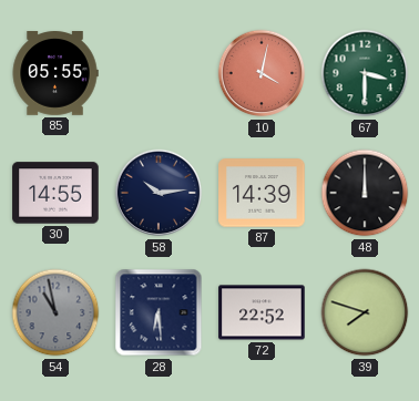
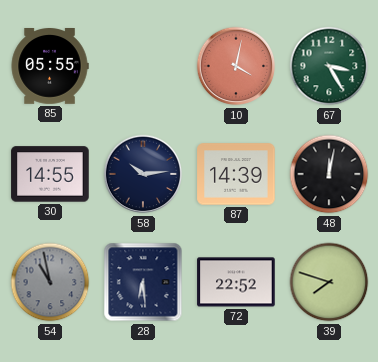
67: 3:30 -> 3:25 (329, 66)
48: 12:00 -> 12:02 (329, 174)
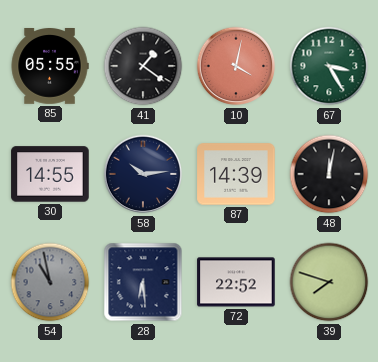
41: none -> 1:21 (143, 66)
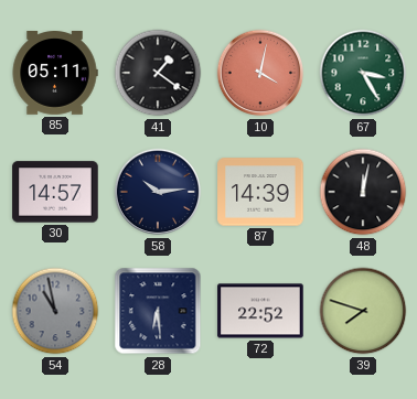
85: 05:55 -> 05:11 (55, 74)
30: 14:55 -> 14:57 (55, 192)
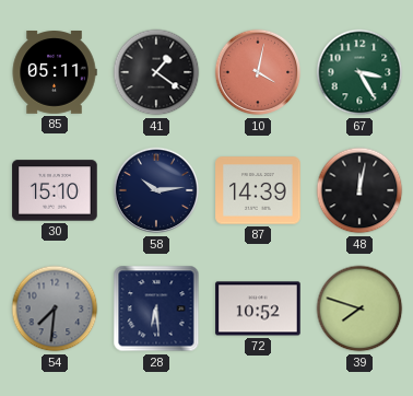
30: 14:57 -> 15:10 (55, 190)
54: 10:58 -> 7:31 (55, 308)
72: 22:52 -> 10:52 (258, 308)
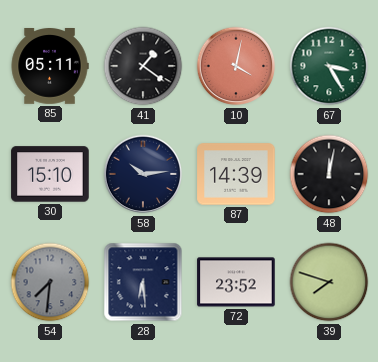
72: 10:52 -> 23:52 (236, 282)
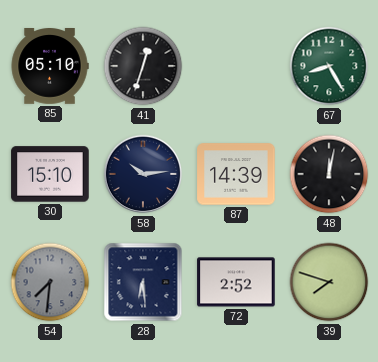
85: 05:11 -> 05:10 (50, 67)
41: 1:21 -> 12:33 (143, 66)
10: 4:02 -> none (236, 66)
67: 3:25 -> 8:25 (329, 66)
72: 23:52 -> 2:52 (236, 282)
